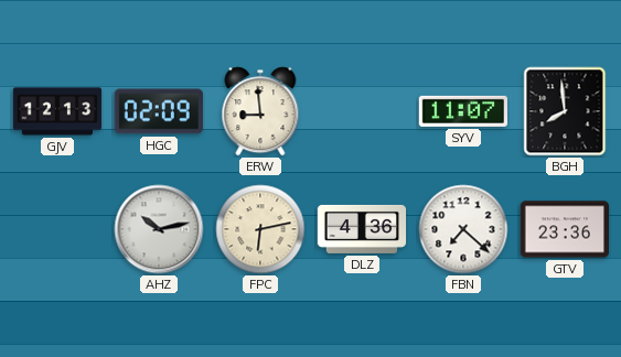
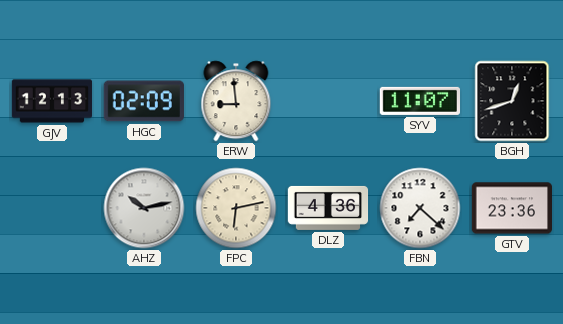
BGH: 7:59 -> 12:42 (512, 101)
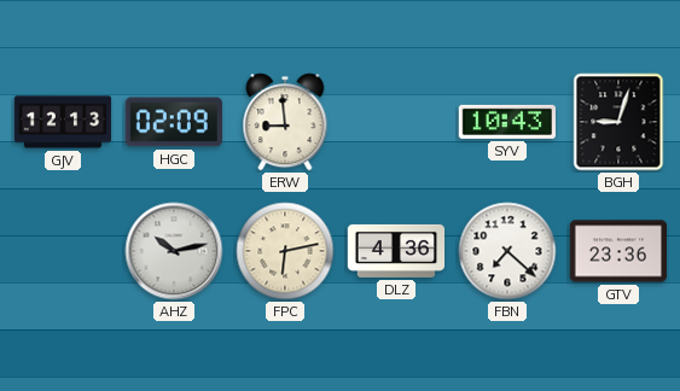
SYV: 11:07 -> 10:43 (506, 122)
BGH: 12:42 -> 9:03 (618, 122)
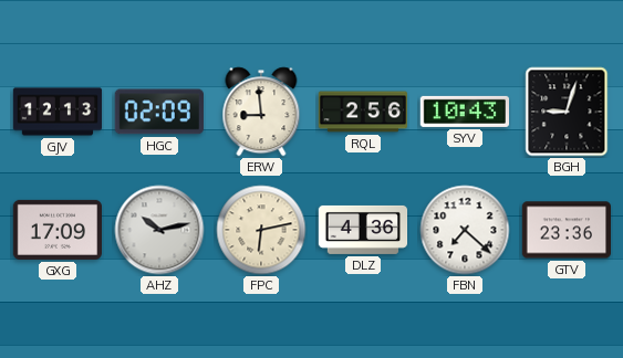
RQL: none -> 2:56 (363, 112)
GXG: none -> 17:09 (56, 230)
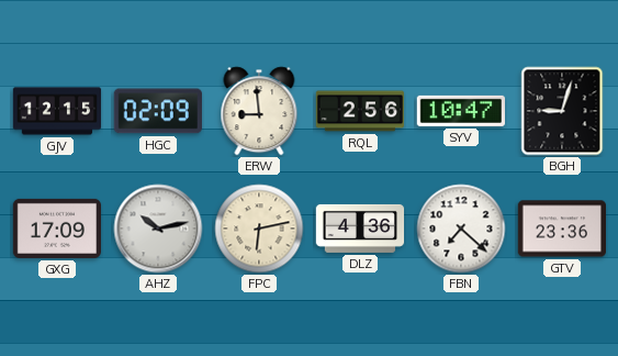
GJV: 12:13 -> 12:15 (57, 111)
SYV: 10:43 -> 10:47 (460, 111)
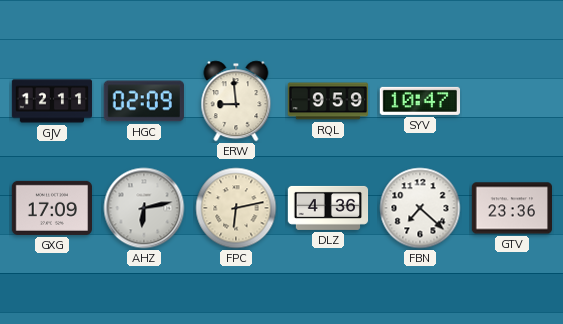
GJV: 12:15 -> 12:11 (52, 101)
RQL: 2:56 -> 9:59 (328, 101)
BGH: 9:03 -> none (562, 111)
AHZ: 10:13 -> 6:13 (144, 208)
